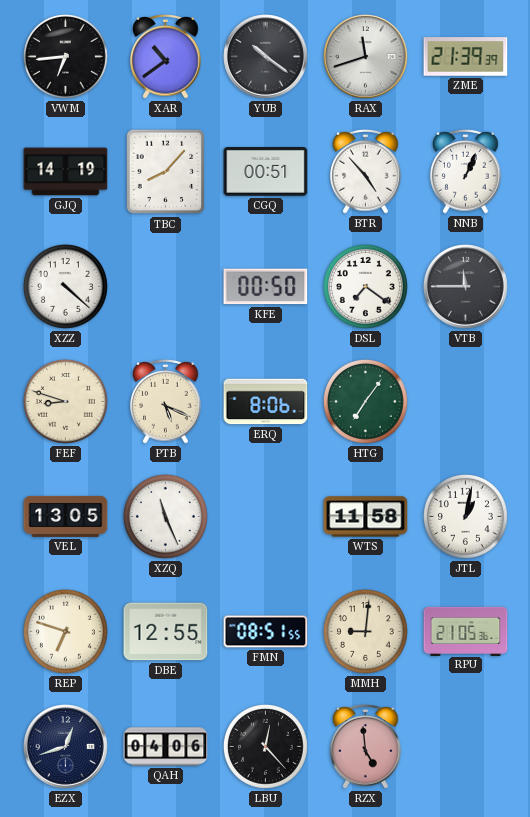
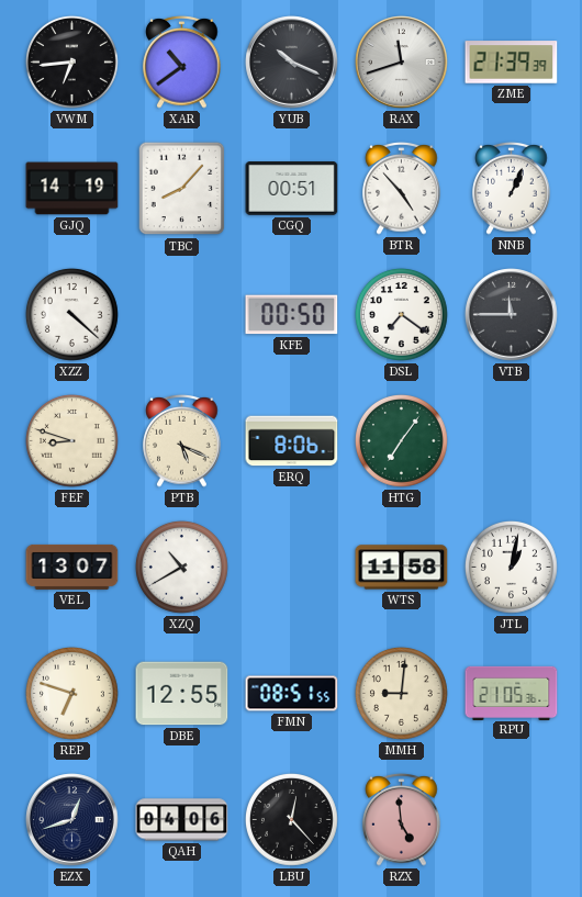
YUB: 10:21 -> 10:19 (292, 63)
VEL: 13:05 -> 13:07 (72, 567)
XZQ: 11:26 -> 10:40 (181, 567)
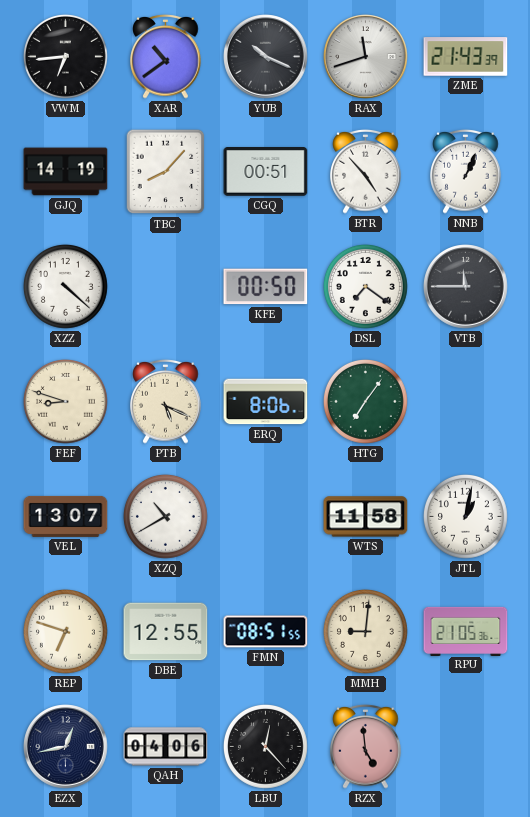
ZME: 21:39 -> 21:43 (466, 57)
EZX: 12:42 -> 12:43 (66, 747)
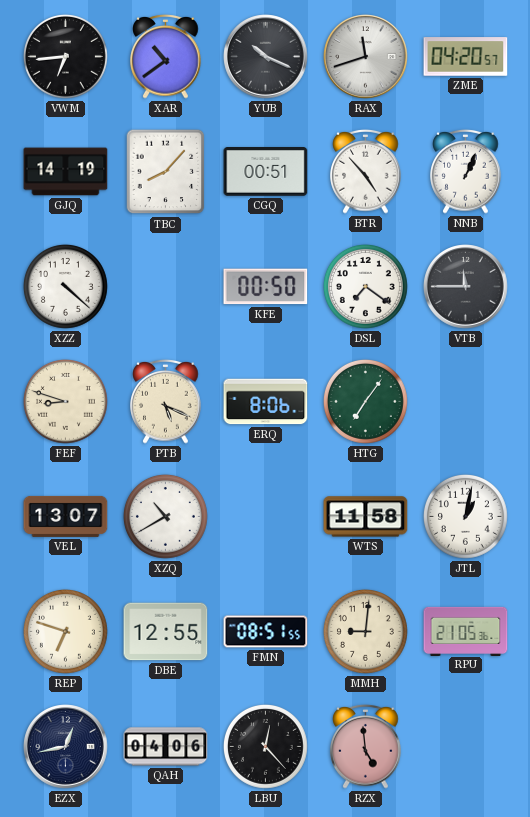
ZME: 21:43 -> 04:20 (466, 57)
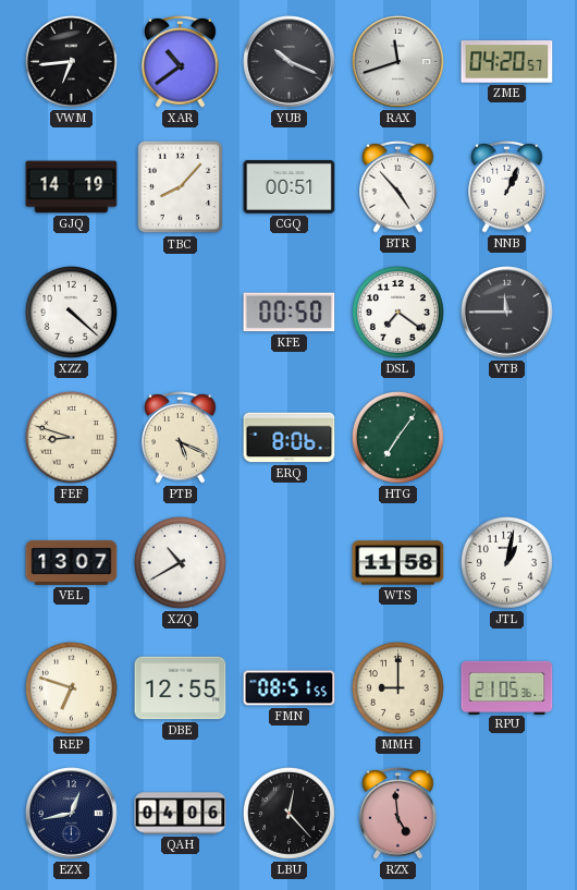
MMH: 9:01 -> 9:00 (397, 687)
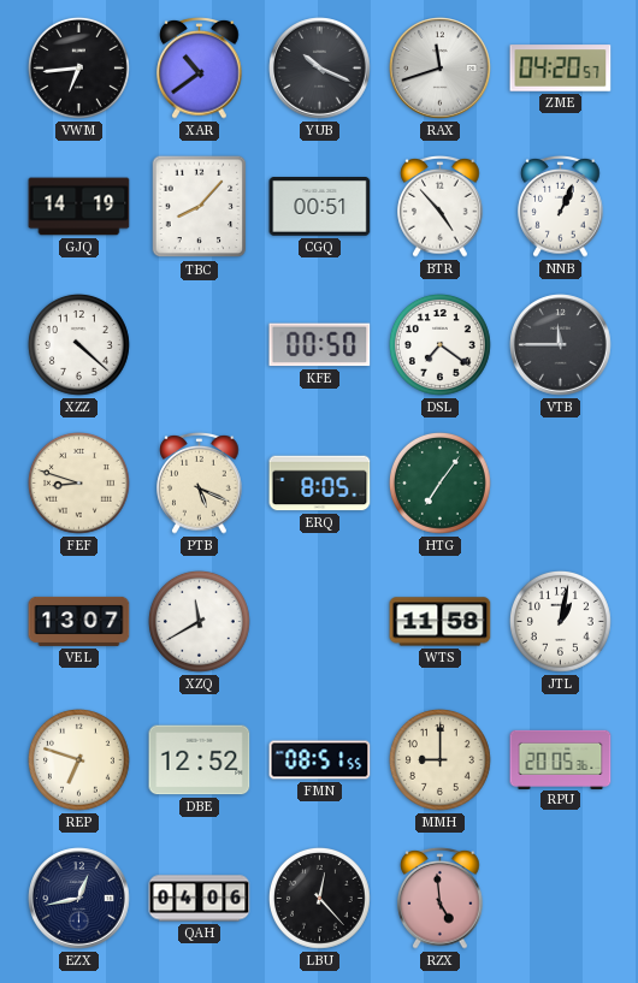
ERQ: 8:06 -> 8:05 (320, 484)
XZQ: 10:40 -> 11:40 (199, 621)
DBE: 12:55 -> 12:52 (200, 760)
RPU: 21:05 -> 20:05 (561, 759)
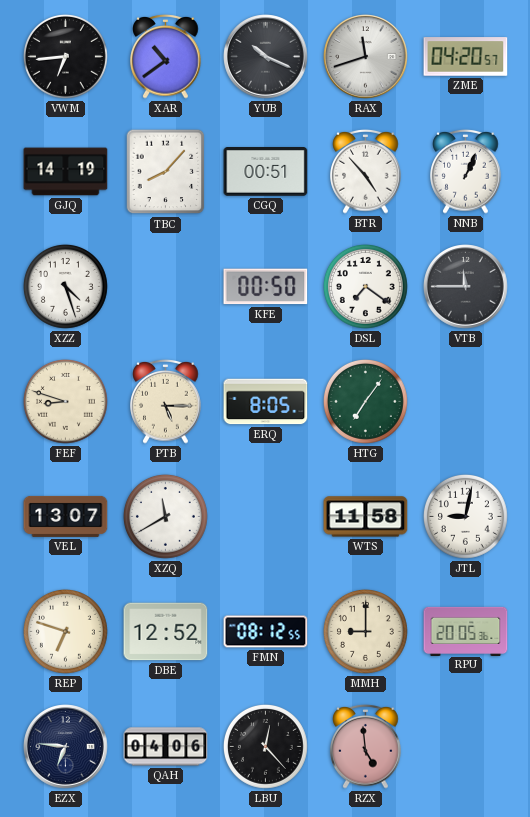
XZZ: 4:22 -> 4:27 (65, 286)
PTB: 5:19 -> 5:15 (166, 402)
JTL: 1:02 -> 9:02 (465, 516)
FMN: 08:51 -> 08:12 (266, 632)
EZX: 12:43 -> 6:46 (66, 747)
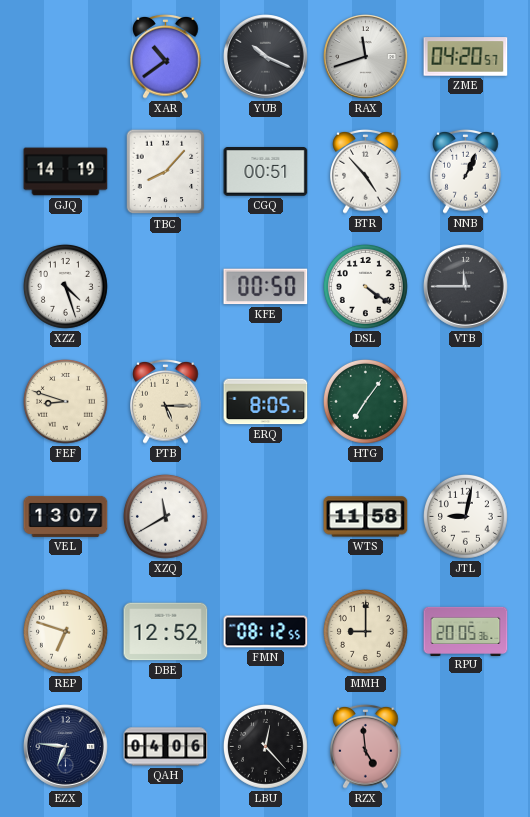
VWM: 6:44 -> none (65, 56)
DSL: 7:21 -> 4:21 (365, 286)
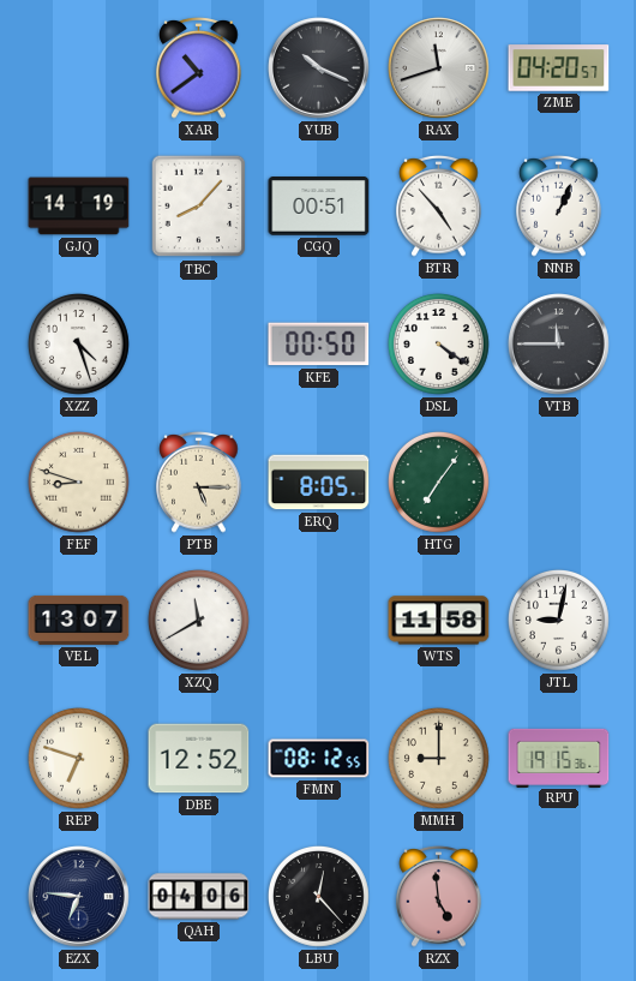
RPU: 20:05 -> 19:15 (559, 758)
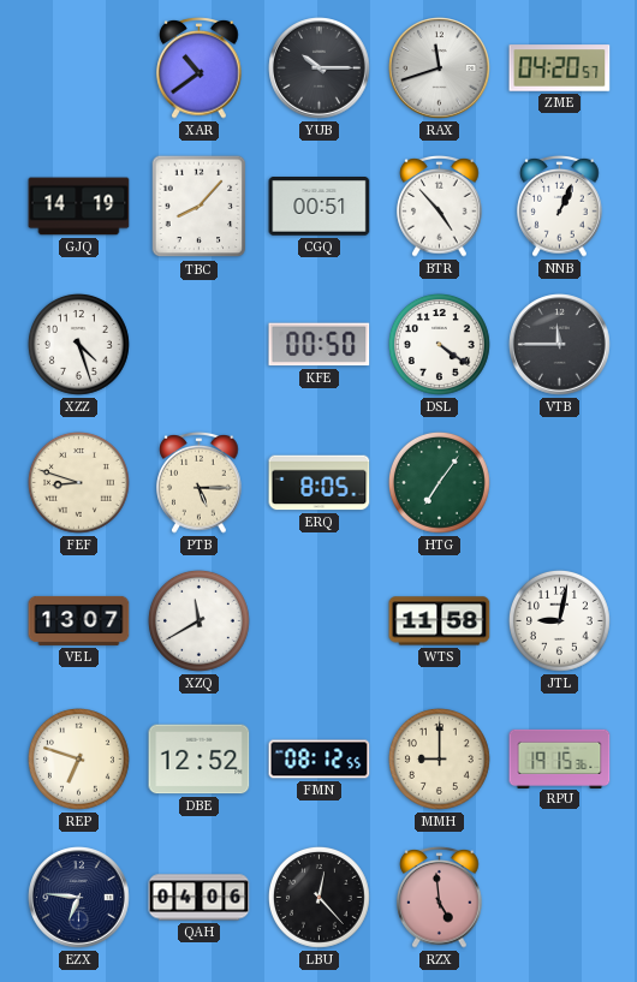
YUB: 10:19 -> 10:15 (320, 69)
